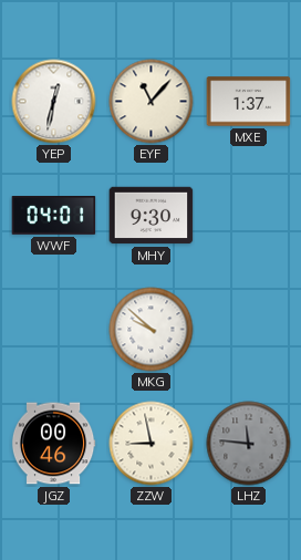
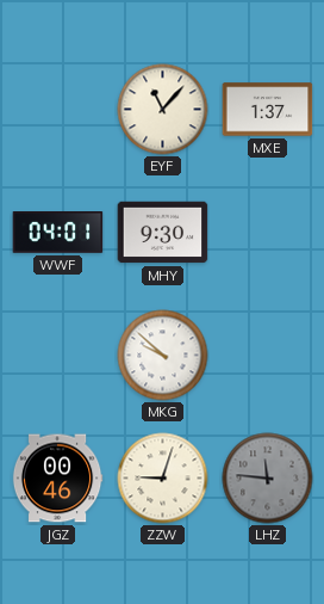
YEP: 12:32 -> none (54, 102)
ZZW: 8:58 -> 9:03 (163, 479)
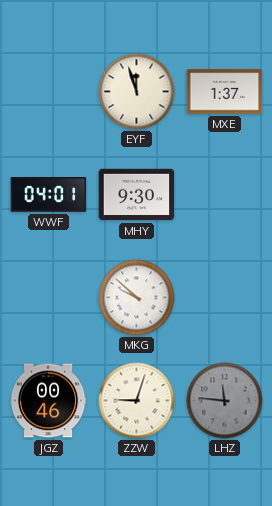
EYF: 11:07 -> 11:57 (137, 92)
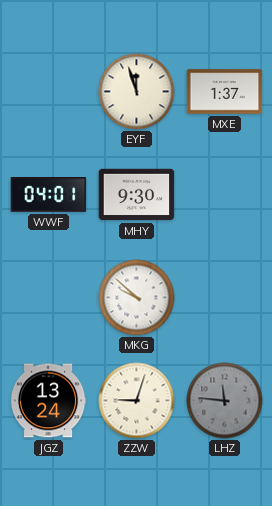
JGZ: 00:46 -> 13:24 (48, 401)
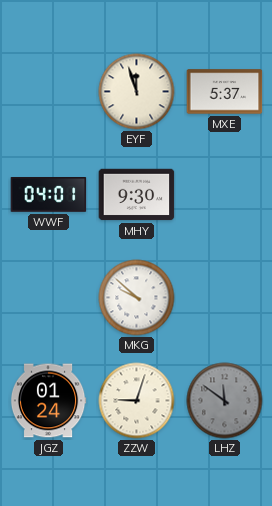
MXE: 1:37 -> 5:37 (225, 92)
JGZ: 13:24 -> 01:24 (48, 401)
LHZ: 11:46 -> 11:51 (225, 401)
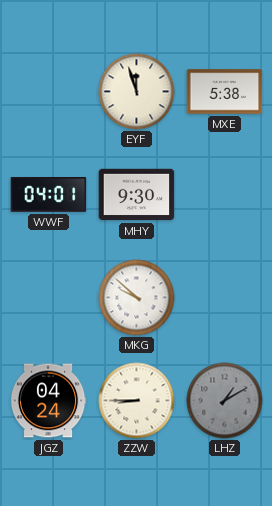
MXE: 5:37 -> 5:38 (225, 92)
JGZ: 01:24 -> 04:24 (48, 401)
ZZW: 9:03 -> 8:45 (137, 401)
LHZ: 11:51 -> 1:10 (225, 401)
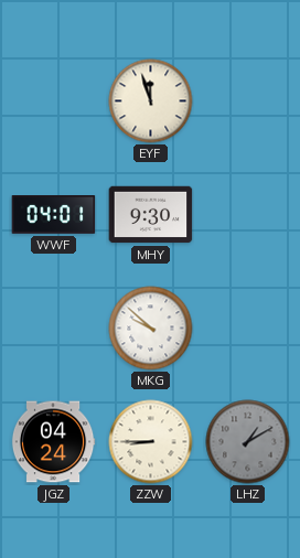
MXE: 5:38 -> none (225, 92)
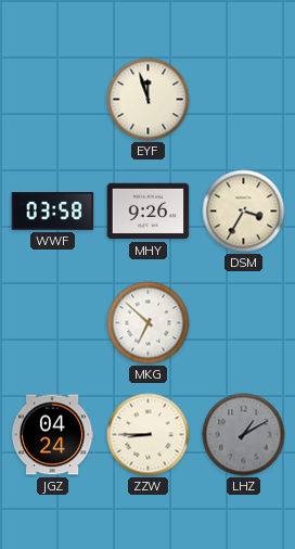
WWF: 04:01 -> 03:58 (53, 212)
MHY: 9:30 -> 9:26 (149, 212)
DSM: none -> 3:35 (244, 212)
MKG: 9:52 -> 6:52 (149, 323)
